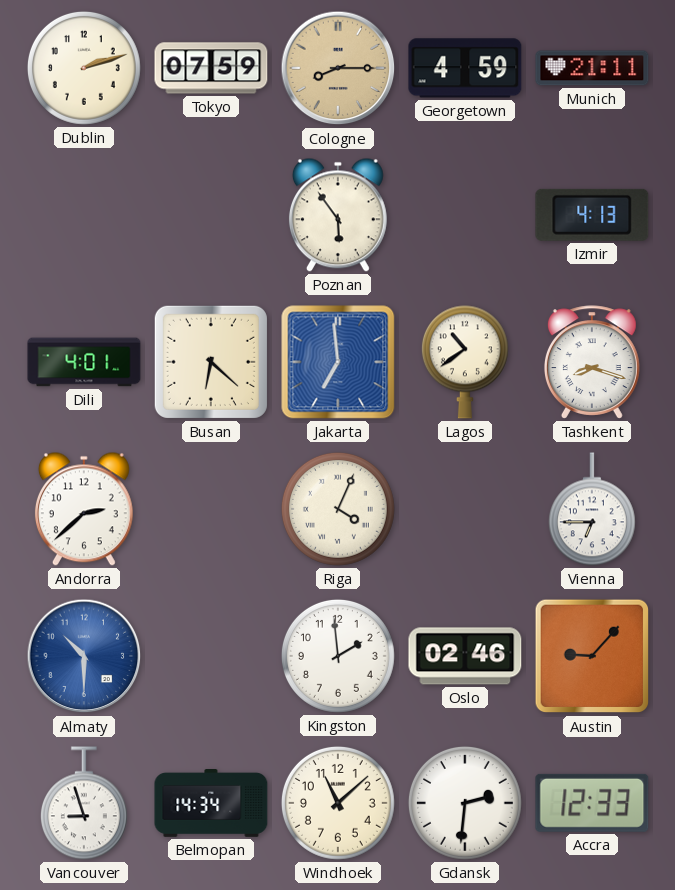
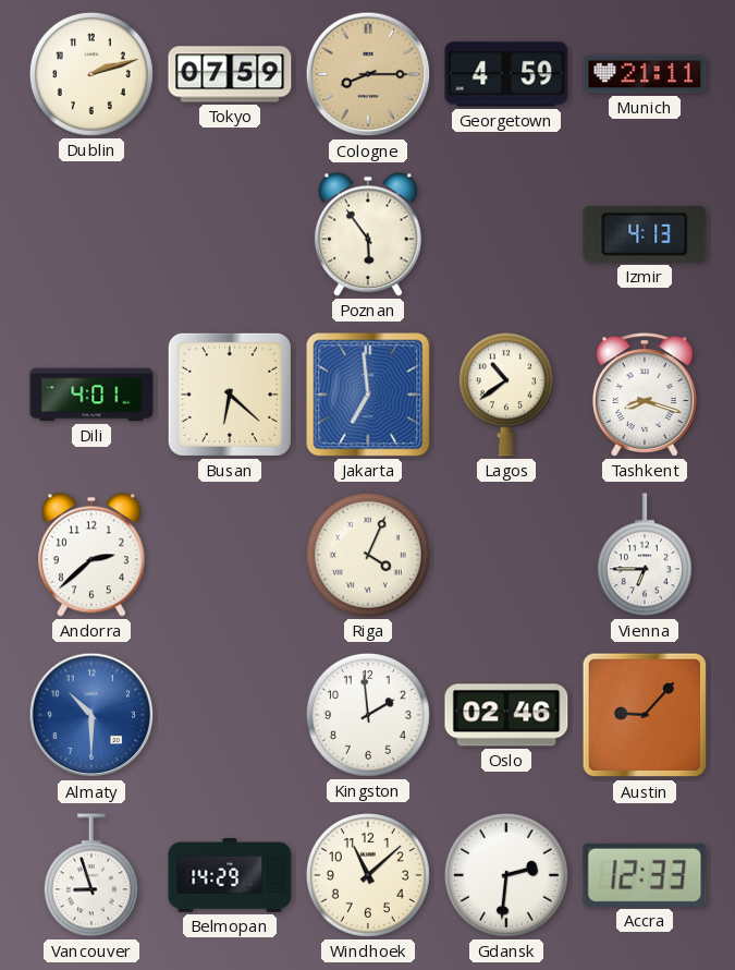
Belmopan: 14:34 -> 14:29 (230, 876)
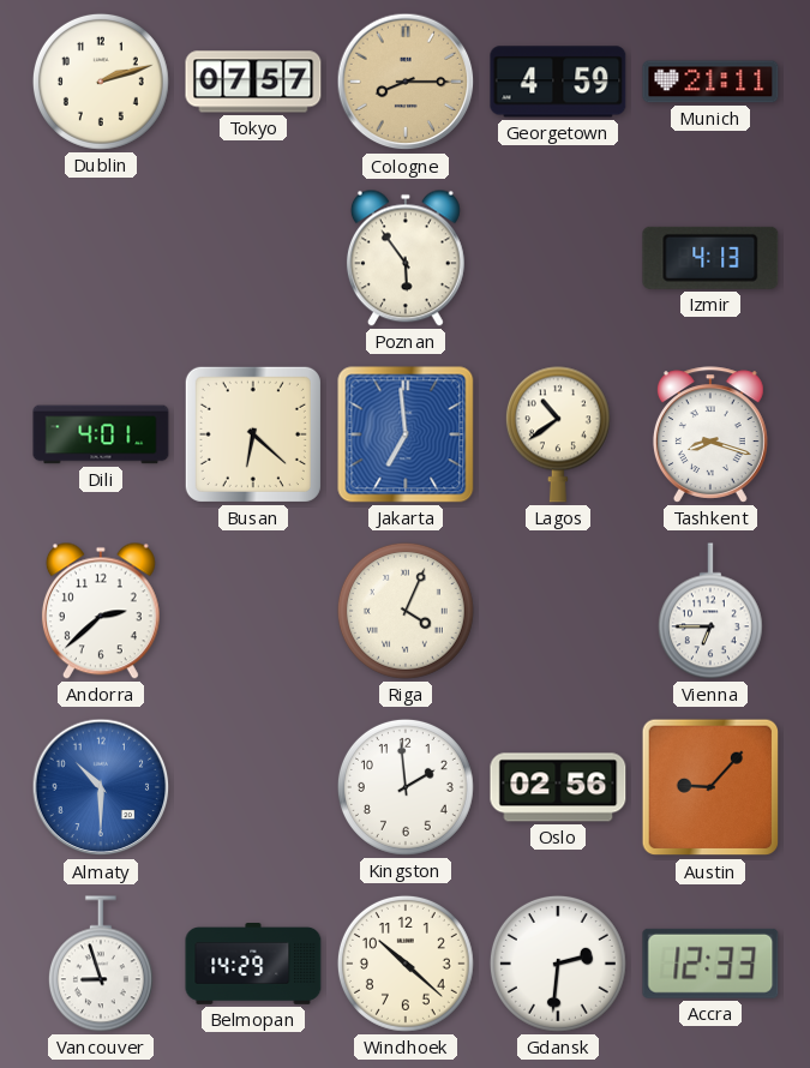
Tokyo: 07:59 -> 07:57 (253, 82)
Oslo: 02:46 -> 02:56 (558, 787)
Windhoek: 11:08 -> 10:22 (406, 964)
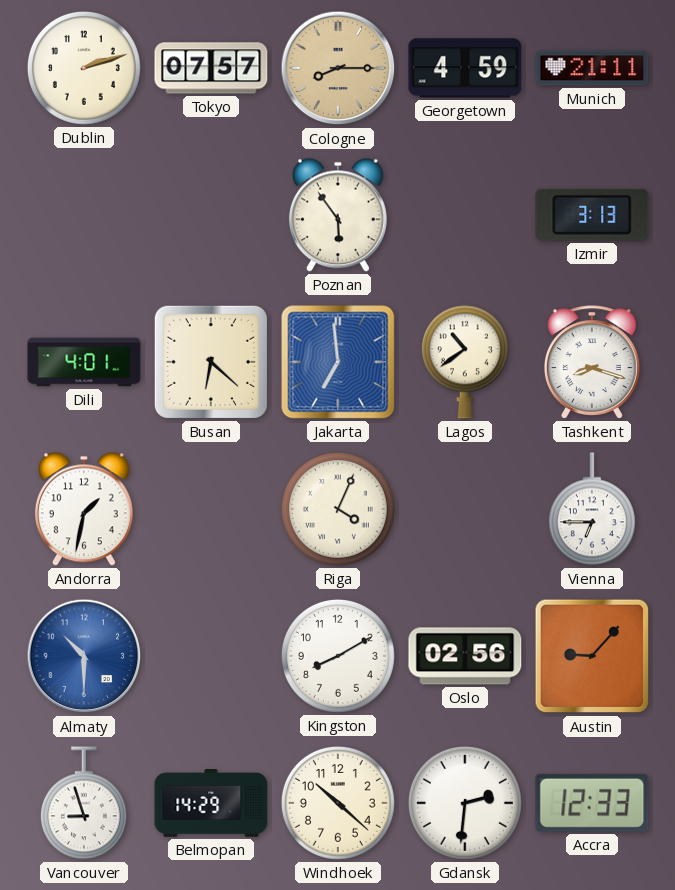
Izmir: 4:13 -> 3:13 (592, 215)
Andorra: 2:38 -> 1:32 (84, 509)
Kingston: 1:59 -> 8:10 (338, 656)
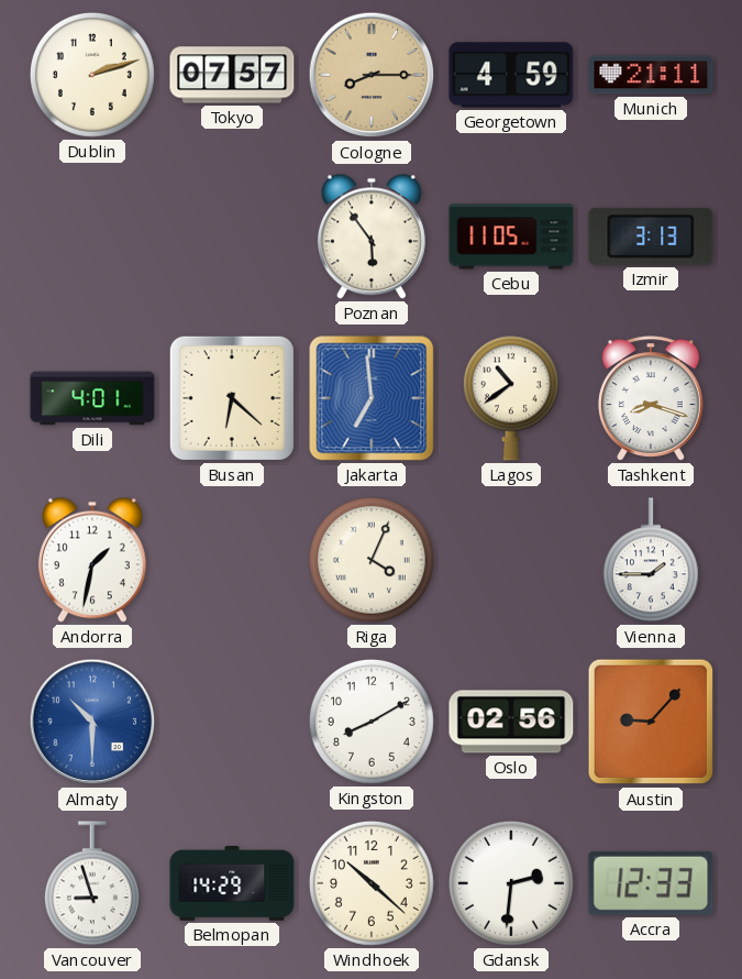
Cebu: none -> 11:05 (511, 237)
Vienna: 6:45 -> 1:45 (651, 560)
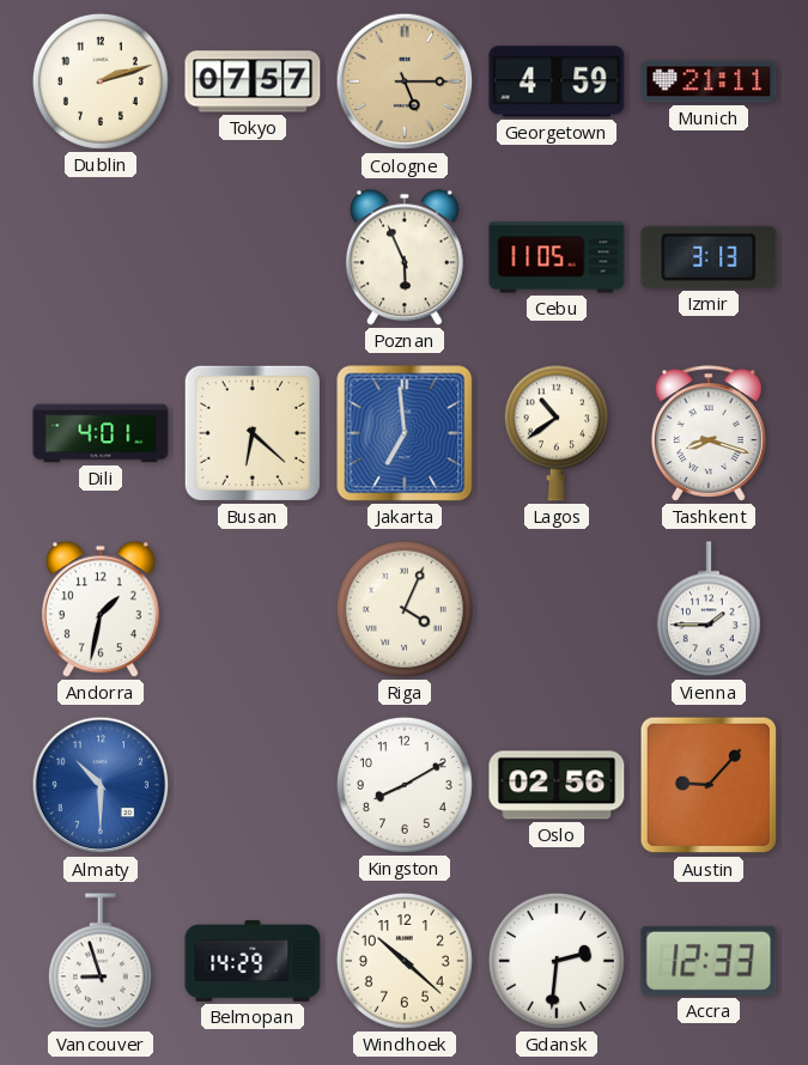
Cologne: 8:15 -> 5:15 (405, 81)
Poznan: 5:54 -> 5:56 (405, 257)
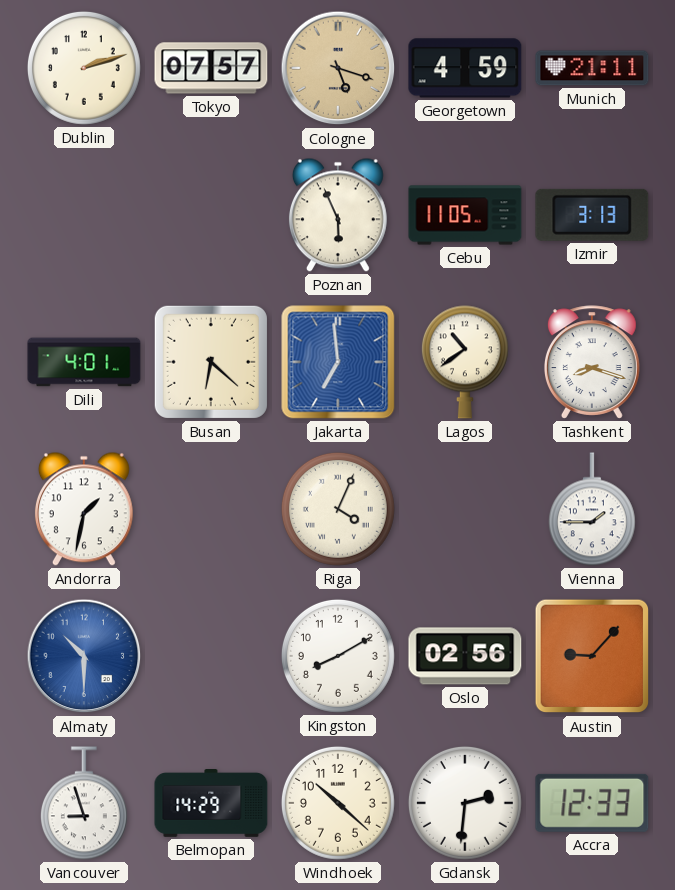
Cologne: 5:15 -> 5:18 (338, 68)
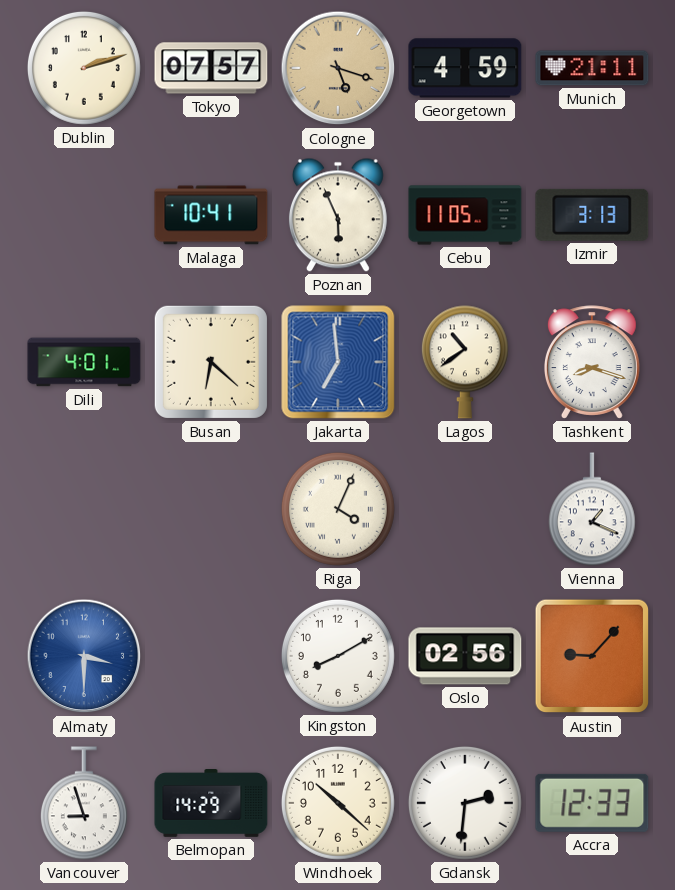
Malaga: none -> 10:41 (211, 215)
Andorra: 1:32 -> none (84, 509)
Vienna: 1:45 -> 1:19 (592, 509)
Almaty: 10:30 -> 3:30 (84, 656)
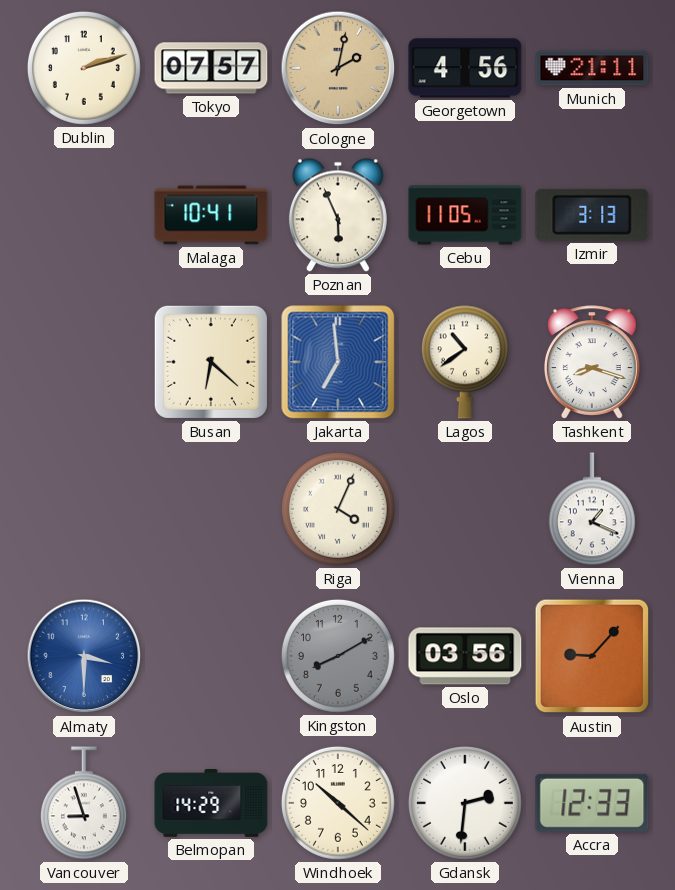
Cologne: 5:18 -> 2:02 (338, 68)
Georgetown: 4:59 -> 4:56 (465, 68)
Dili: 4:01 -> none (84, 362)
Kingston dial: white -> grey (338, 656)
Oslo: 02:56 -> 03:56 (465, 656)
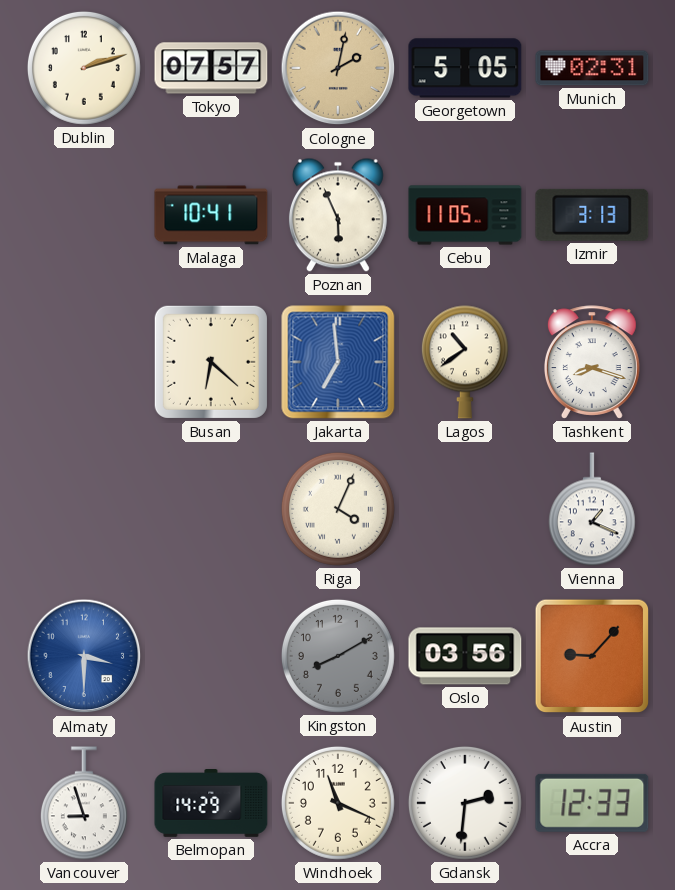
Georgetown: 4:56 -> 5:05 (465, 68)
Munich: 21:11 -> 02:31 (592, 68)
Windhoek: 10:22 -> 11:19 (338, 803)
